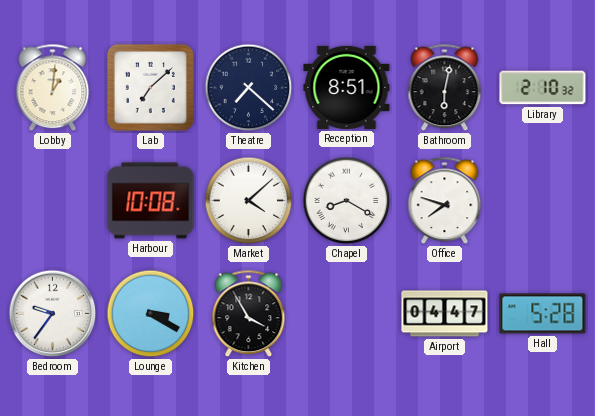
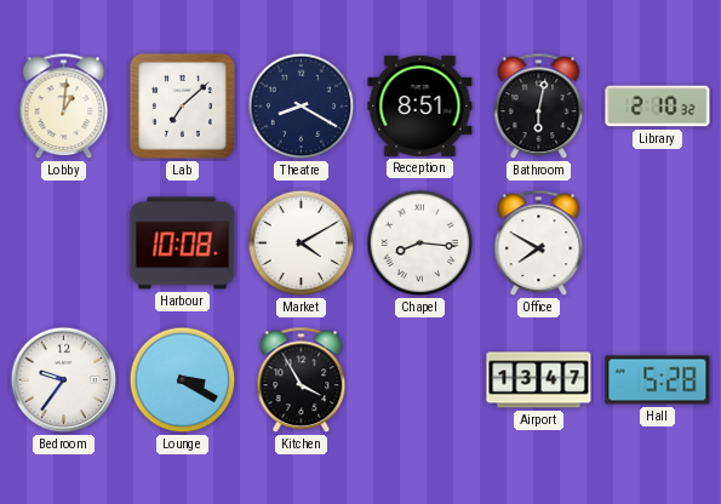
Theatre: 7:22 -> 8:20 (302, 107)
Market: 4:08 -> 4:10 (302, 244)
Chapel: 8:20 -> 8:16 (420, 244)
Office: 7:48 -> 7:50 (539, 244)
Airport: 04:47 -> 13:47 (539, 380)
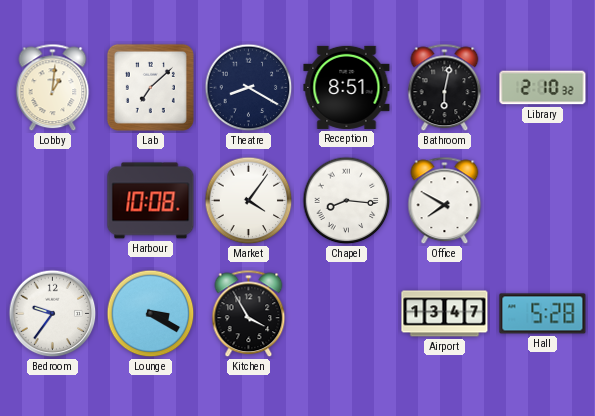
Market: 4:10 -> 4:06 (249, 201)
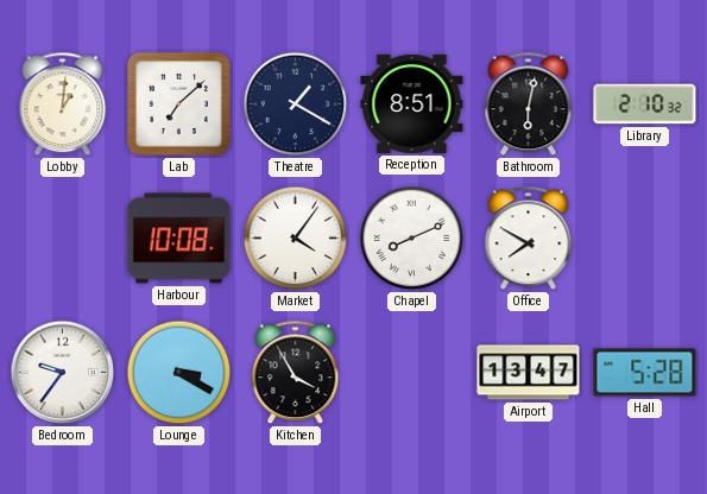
Theatre: 8:20 -> 1:20 (296, 104)
Chapel: 8:16 -> 8:11 (412, 239)
